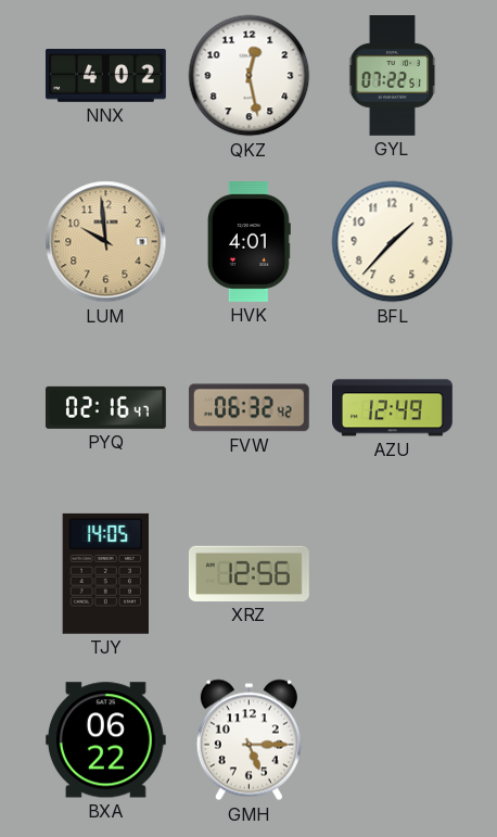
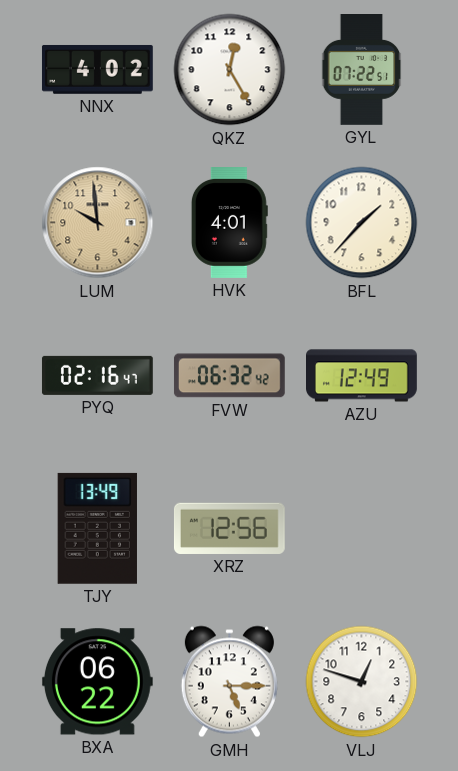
QKZ: 12:28 -> 12:25 (230, 70)
TJY: 14:05 -> 13:49 (97, 528)
VLJ: none -> 12:48 (362, 682)
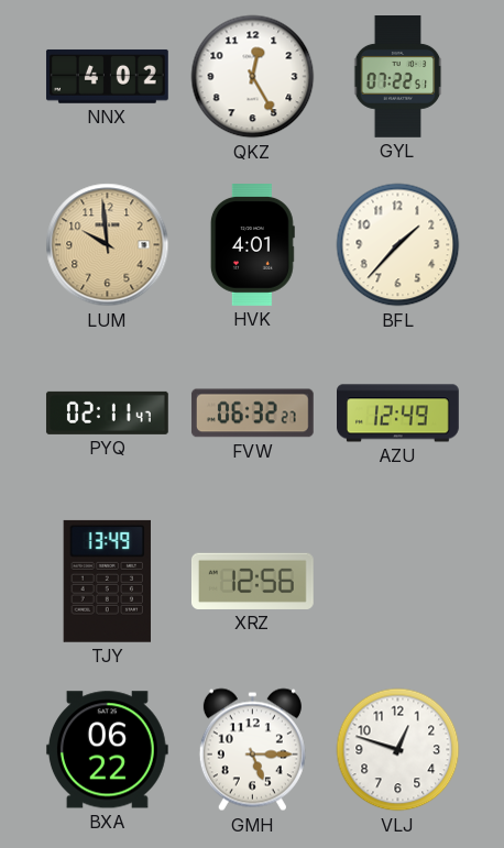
PYQ: 02:16 -> 02:11 (107, 412)
FVW: 06:32:42 -> 06:32:27 (252, 414)
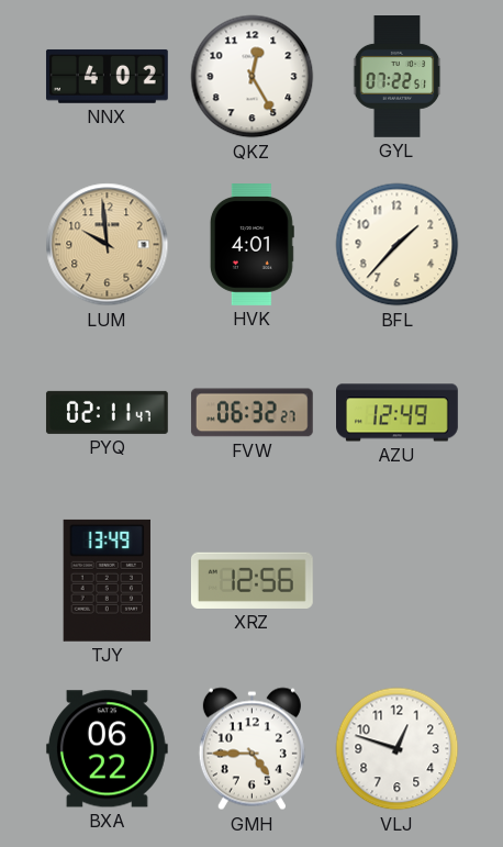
GMH: 5:15 -> 4:45 (251, 749)
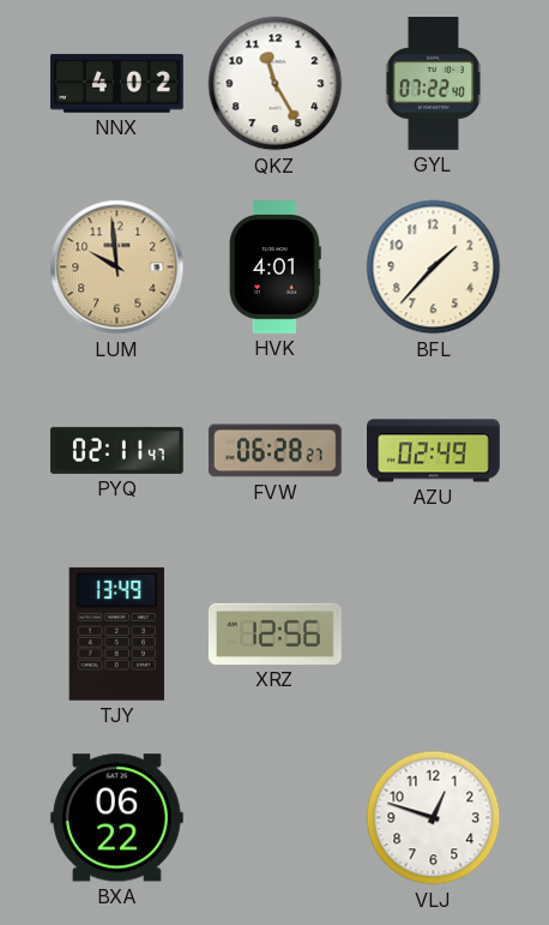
QKZ: 12:25 -> 11:25 (276, 84)
GYL: 07:22:51 -> 07:22:40 (434, 84)
FVW: 06:32 -> 06:28 (274, 451)
AZU: 12:49 -> 02:49 (434, 451)
GMH: 4:45 -> none (251, 749)
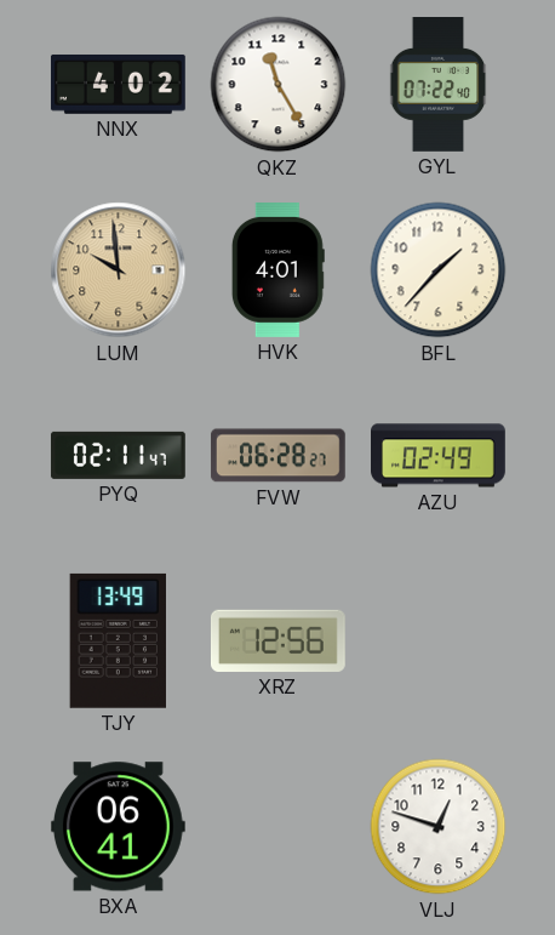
BXA: 06:22 -> 06:41 (118, 827)
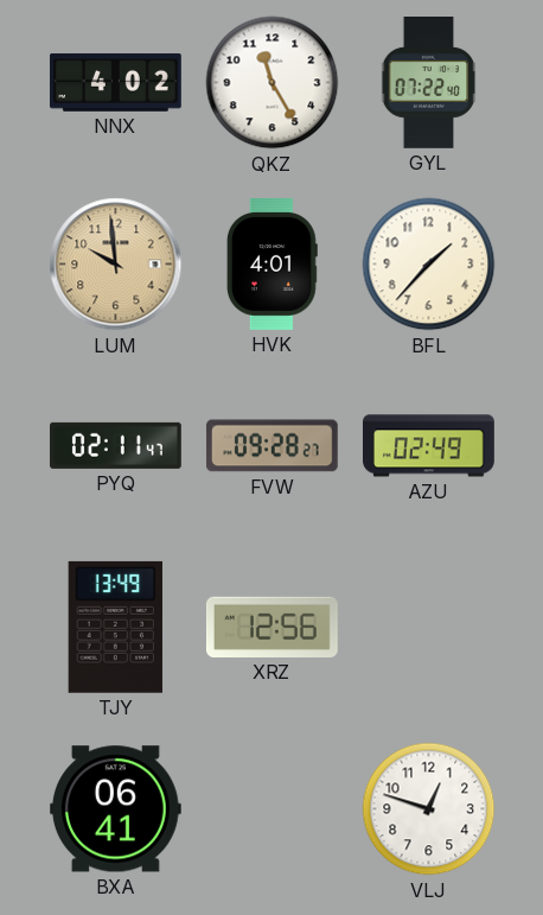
FVW: 06:28 -> 09:28 (271, 446)
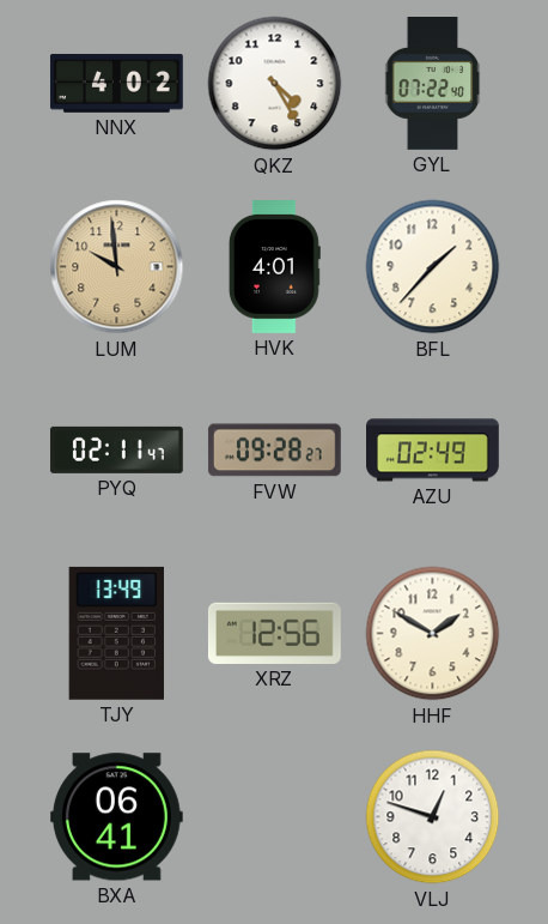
QKZ: 11:25 -> 4:25 (275, 84)
HHF: none -> 1:50 (433, 634)
